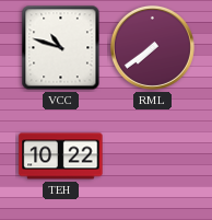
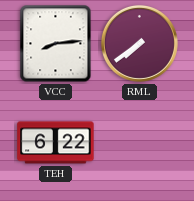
VCC: 10:48 -> 8:14 (56, 44)
TEH: 10:22 -> 6:22 (56, 143)
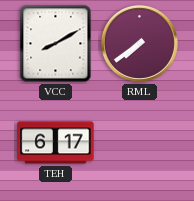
VCC: 8:14 -> 8:10 (56, 44)
TEH: 6:22 -> 6:17 (56, 143)
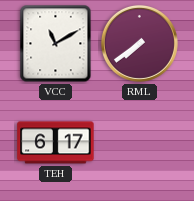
VCC: 8:10 -> 11:10 (56, 44)
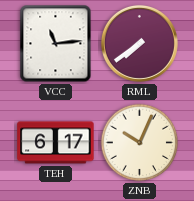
VCC: 11:10 -> 11:14 (56, 44)
ZNB: none -> 10:04 (140, 143)
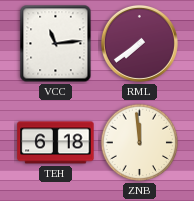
TEH: 6:17 -> 6:18 (56, 143)
ZNB: 10:04 -> 11:59 (140, 143)
